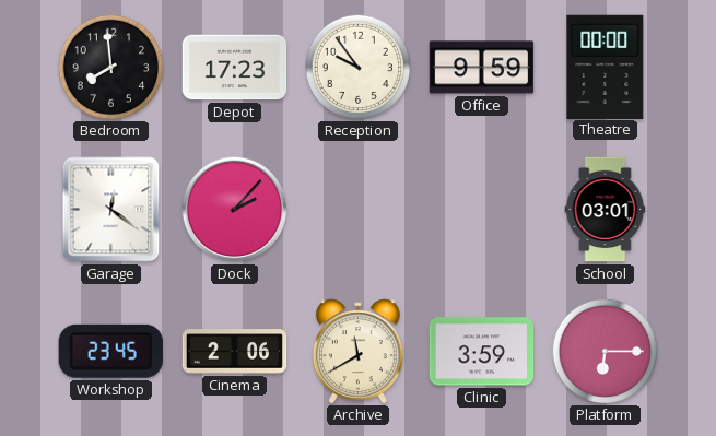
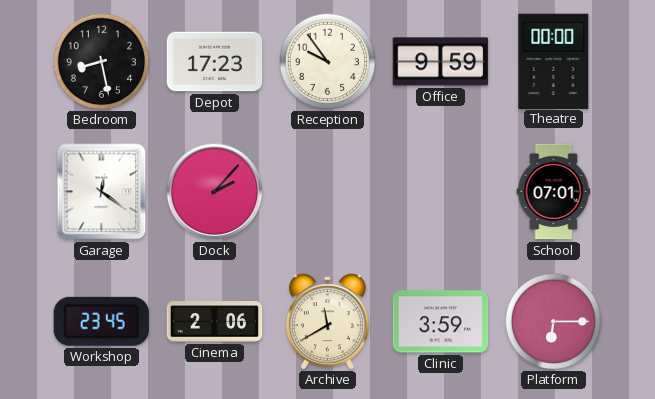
Bedroom: 7:59 -> 8:28 (101, 61)
School: 03:01 -> 07:01 (554, 192)
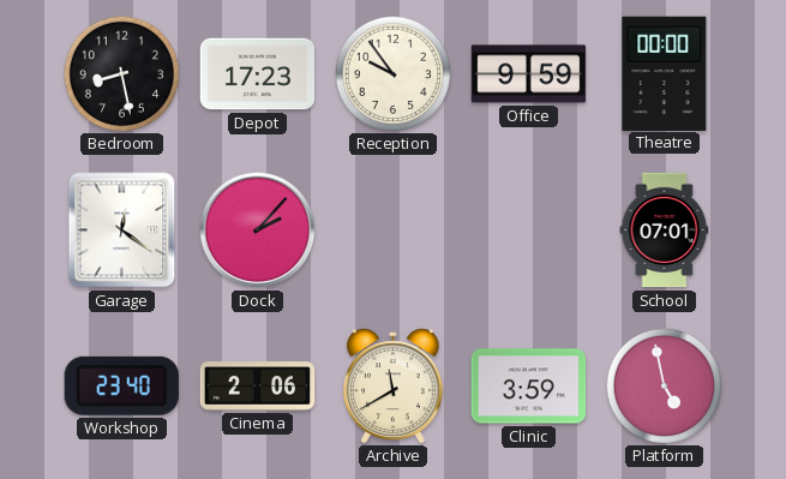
Workshop: 23:45 -> 23:40 (121, 385)
Platform: 6:15 -> 4:58 (664, 385)
